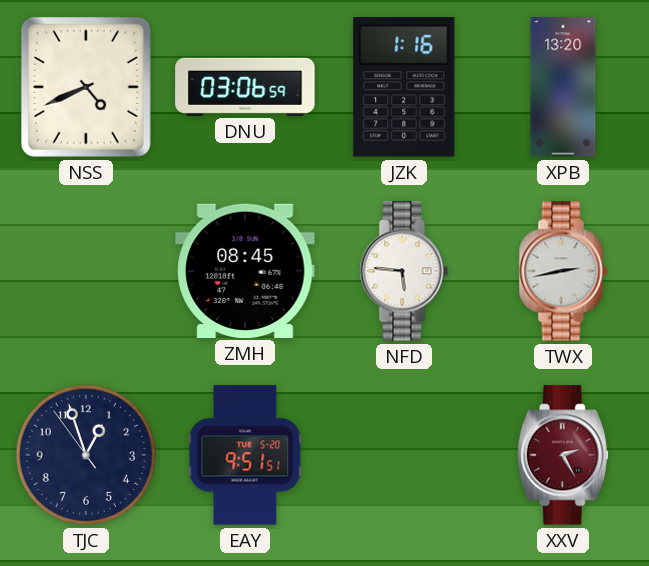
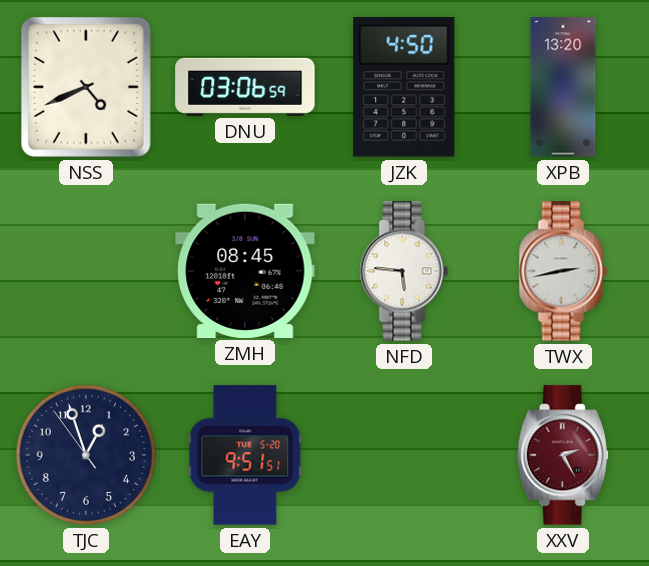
JZK: 1:16 -> 4:50 (404, 87)
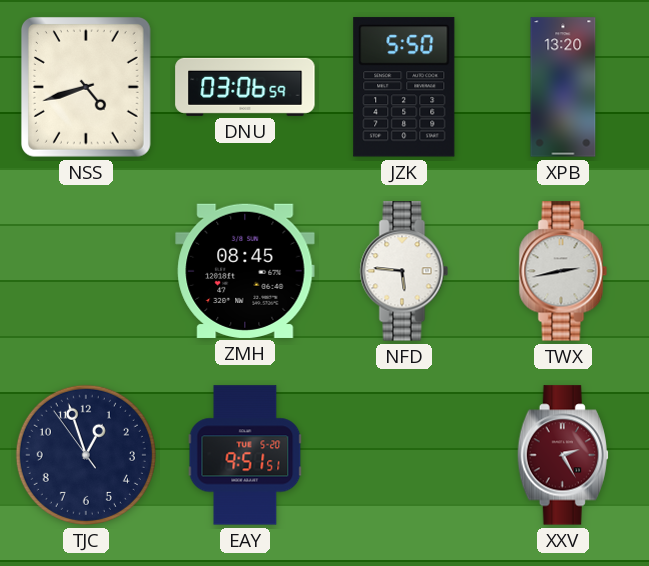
NSS: 4:41 -> 4:42 (86, 87)
JZK: 4:50 -> 5:50 (404, 87)
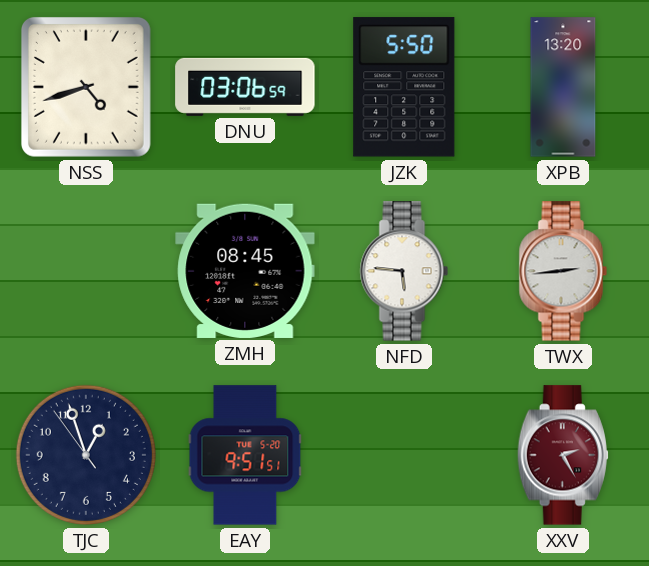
TWX: 2:43 -> 2:44 (563, 271)
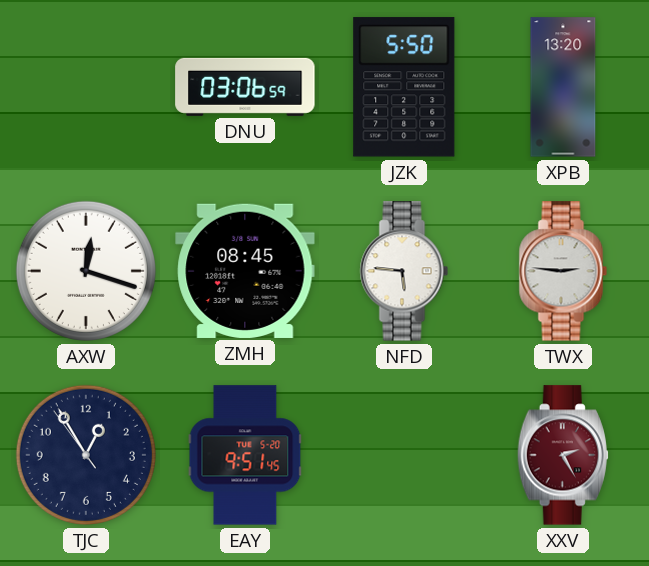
NSS: 4:42 -> none (86, 87)
AXW: none -> 12:18 (86, 271)
TWX: 2:44 -> 2:46 (563, 271)
TJC: 12:56 -> 12:54 (86, 455)
EAY: 9:51:51 -> 9:51:45 (245, 455)
